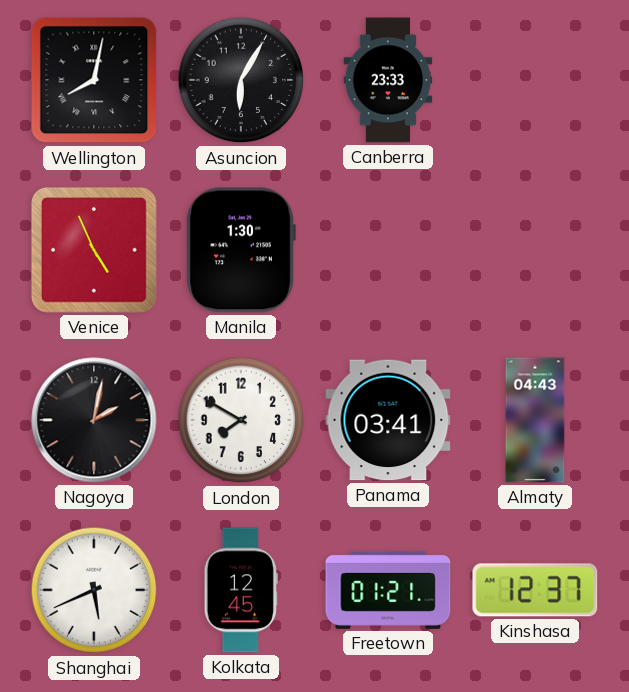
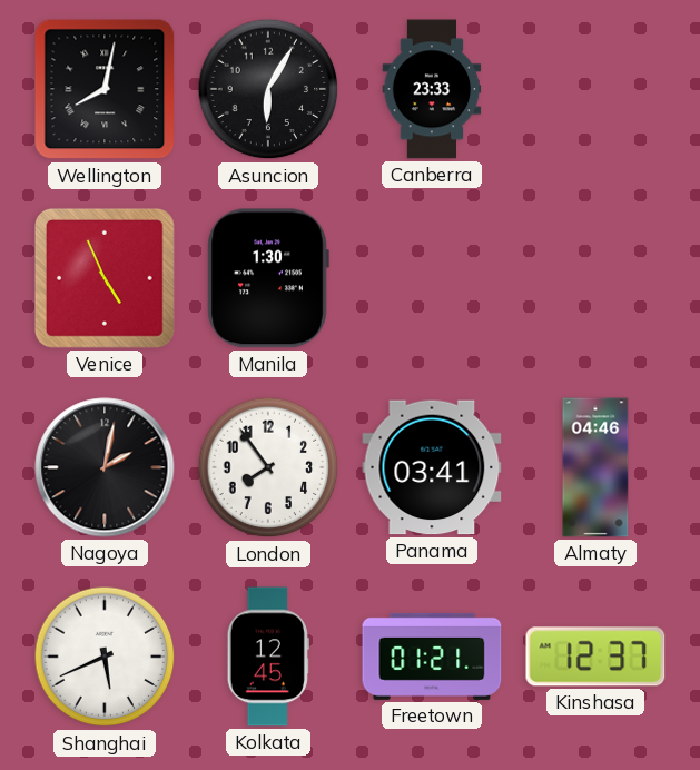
London: 7:50 -> 7:54 (268, 467)
Almaty: 04:43 -> 04:46 (595, 467)
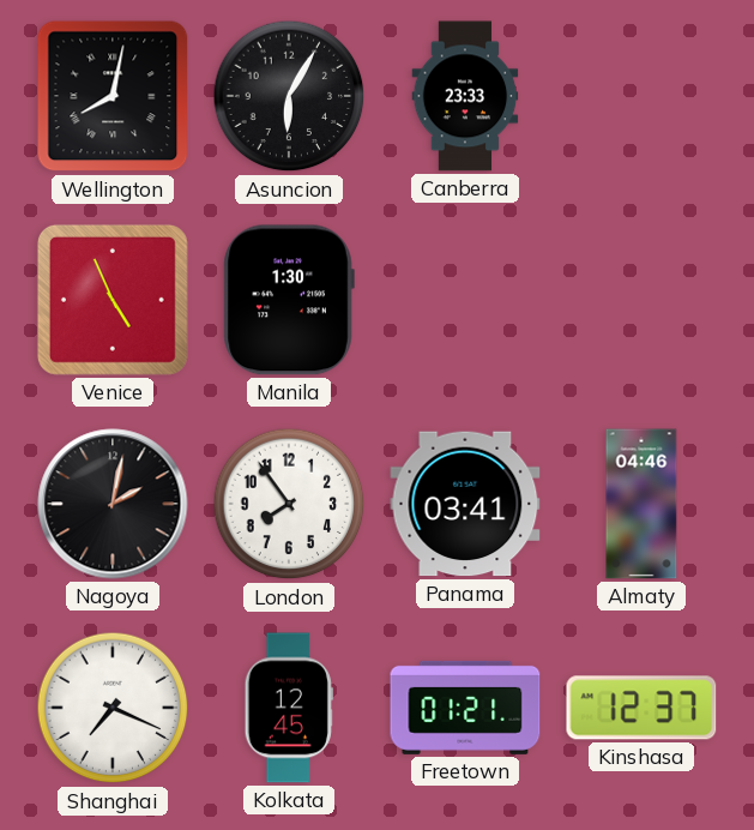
Shanghai: 5:41 -> 7:19 (113, 708)
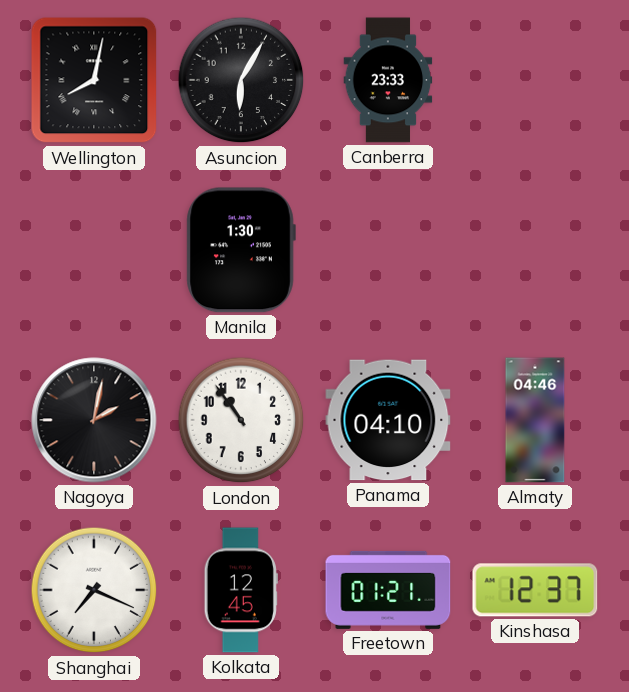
Venice: 4:56 -> none (113, 300)
London: 7:54 -> 10:54 (241, 420)
Panama: 03:41 -> 04:10 (388, 420)
